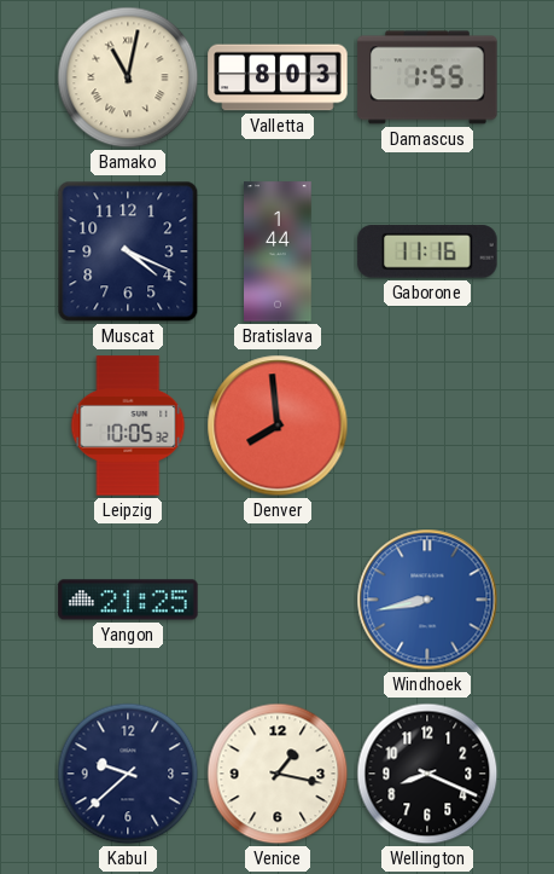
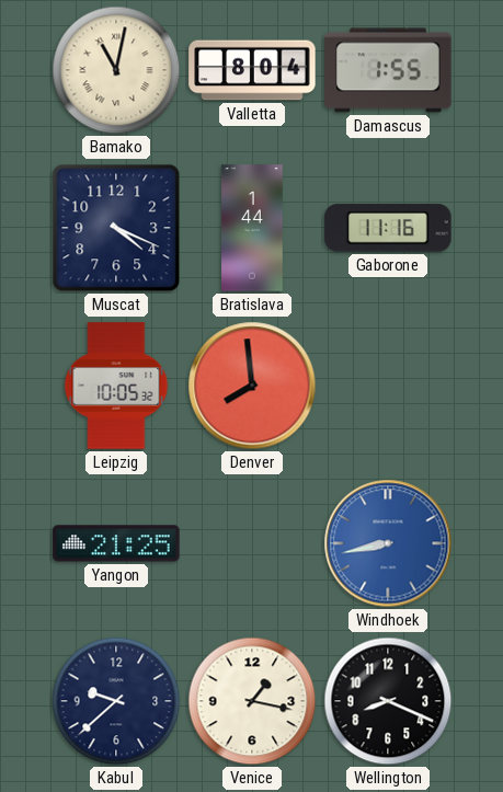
Valletta: 8:03 -> 8:04 (252, 70)
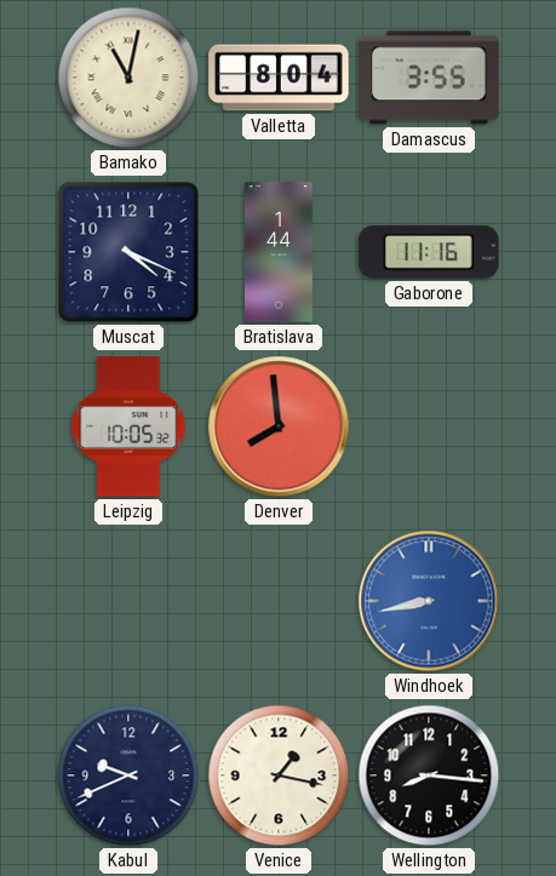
Damascus: 1:55 -> 3:55 (429, 78)
Yangon: 21:25 -> none (116, 543)
Kabul: 9:38 -> 9:41 (128, 775)
Wellington: 8:19 -> 8:16 (429, 775)
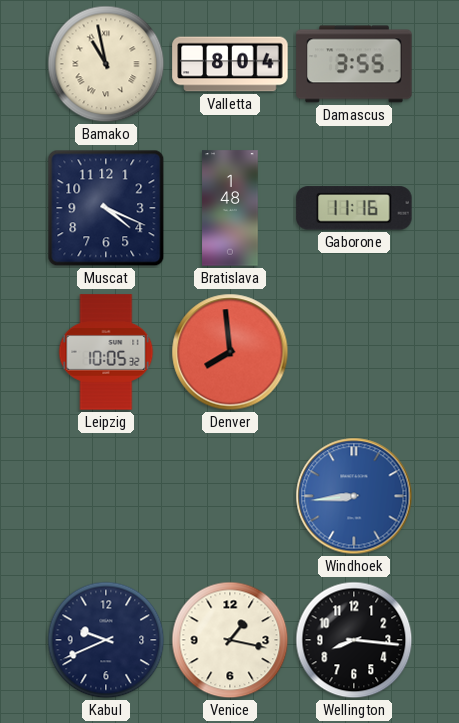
Bamako: 11:02 -> 10:58 (106, 64)
Bratislava: 1:44 -> 1:48 (230, 208)
Windhoek: 8:43 -> 8:44 (354, 496)
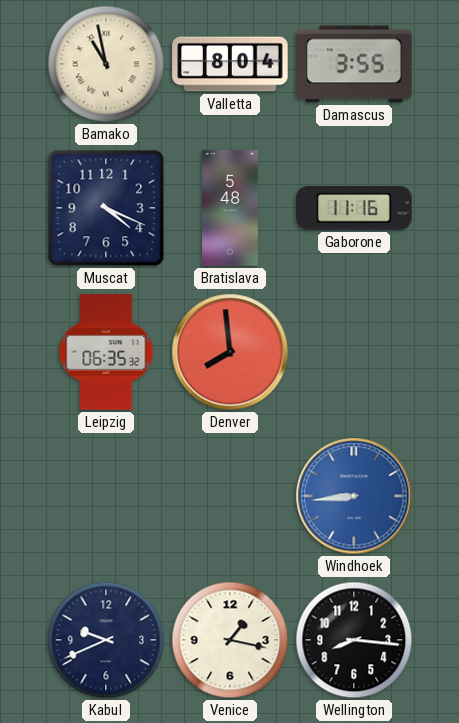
Bratislava: 1:48 -> 5:48 (230, 208)
Leipzig: 10:05 -> 06:35 (106, 352)
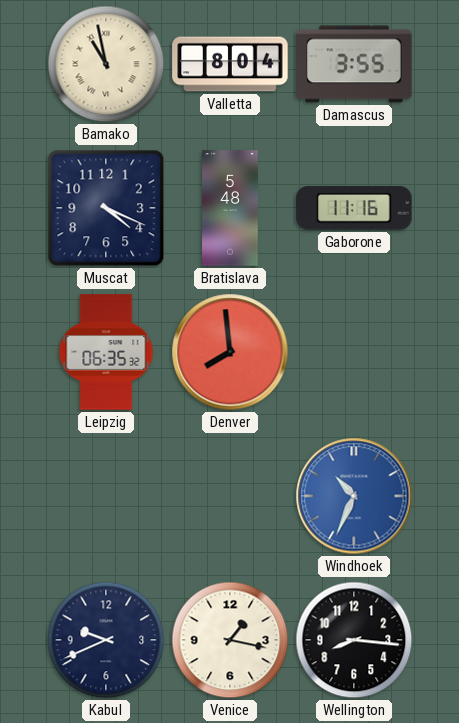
Windhoek: 8:44 -> 10:34 (354, 496)
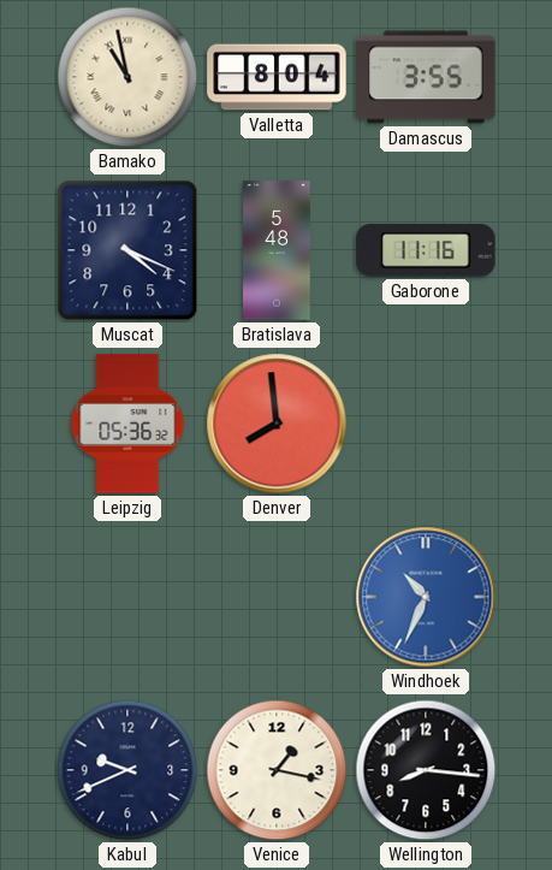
Leipzig: 06:35 -> 05:36 (127, 424)
